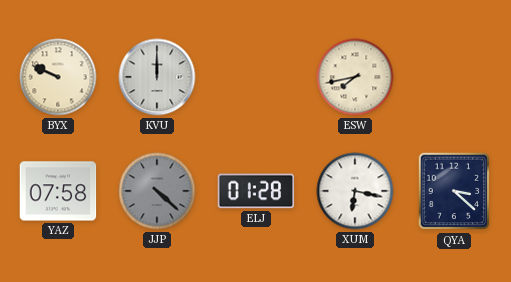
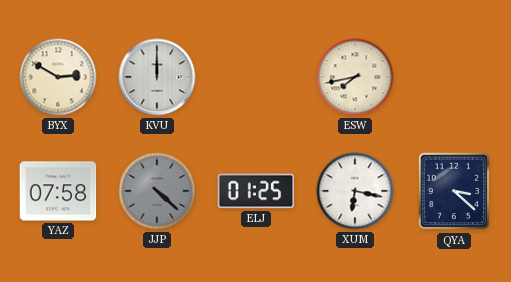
BYX: 9:49 -> 2:50 (58, 77)
ELJ: 01:28 -> 01:25 (256, 191)
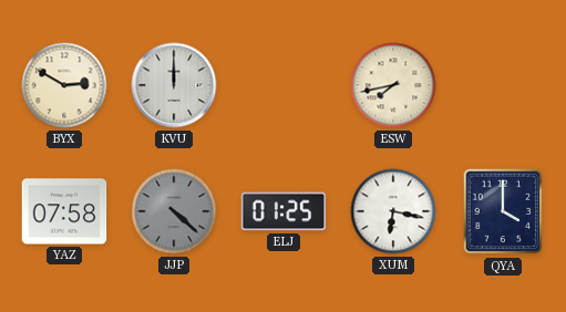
QYA: 3:22 -> 4:00 (503, 211)
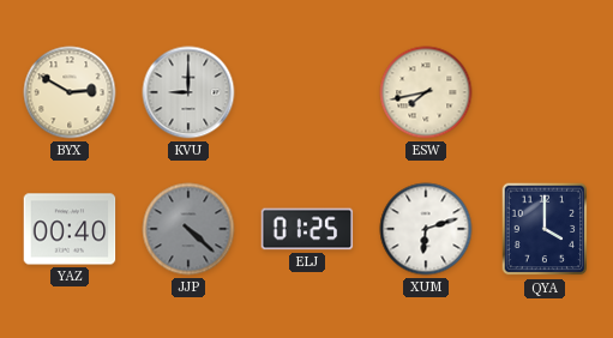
KVU: 12:00 -> 9:00 (188, 92)
YAZ: 07:58 -> 00:40 (70, 229)
XUM: 6:17 -> 6:12 (426, 229)
